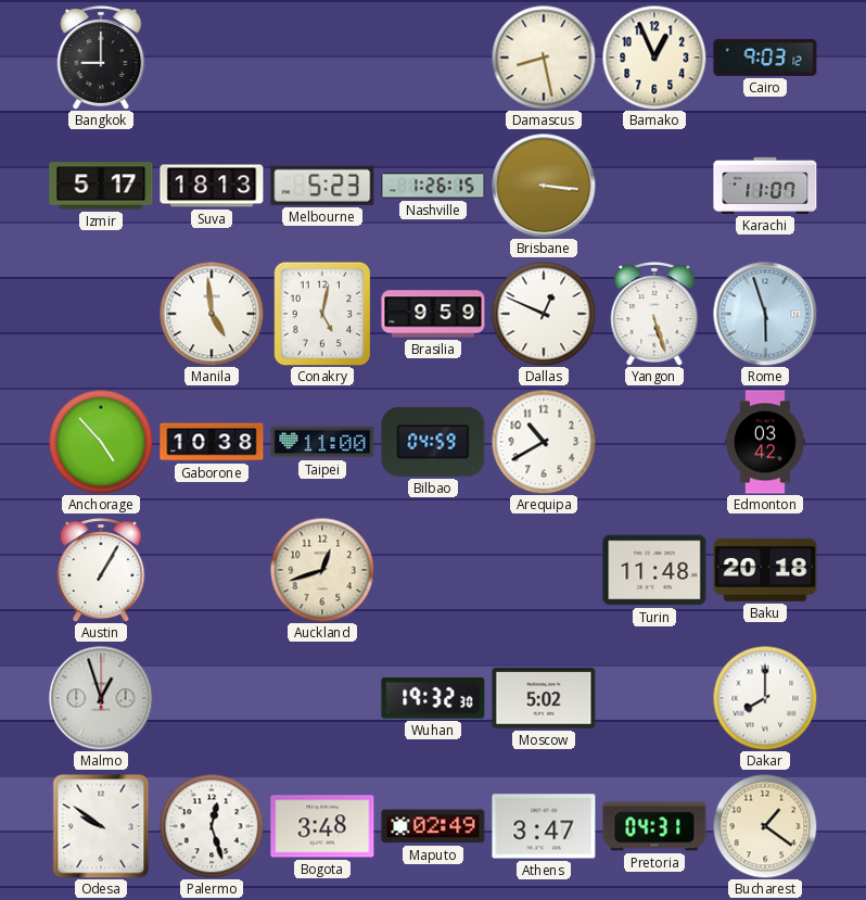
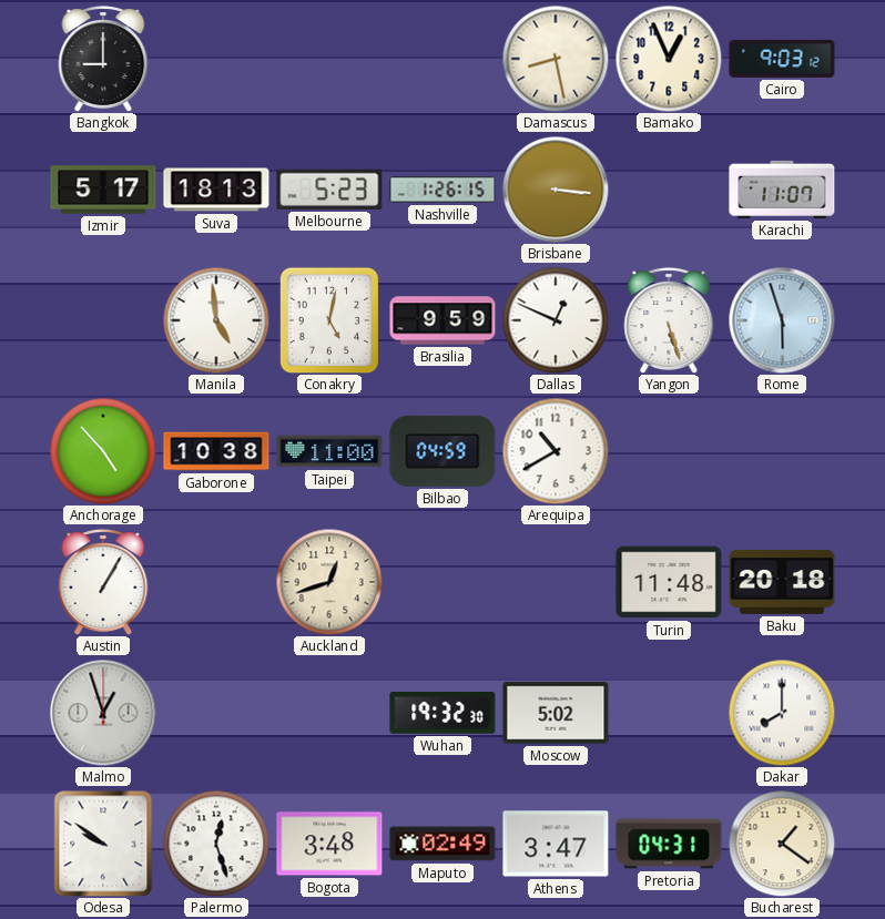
Edmonton: 03:42 -> none (765, 442)
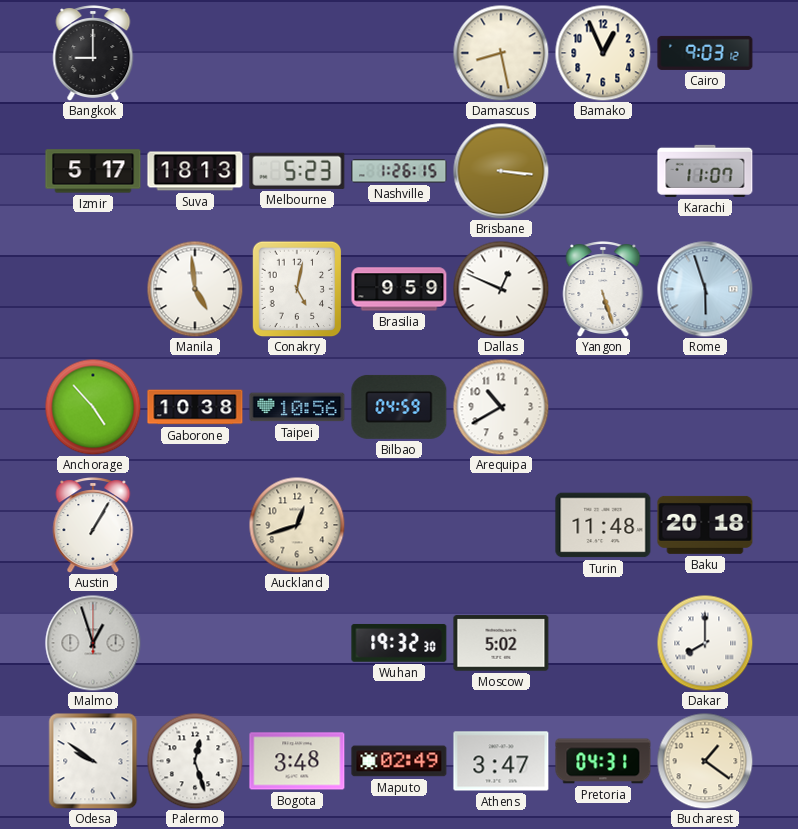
Taipei: 11:00 -> 10:56 (297, 407)
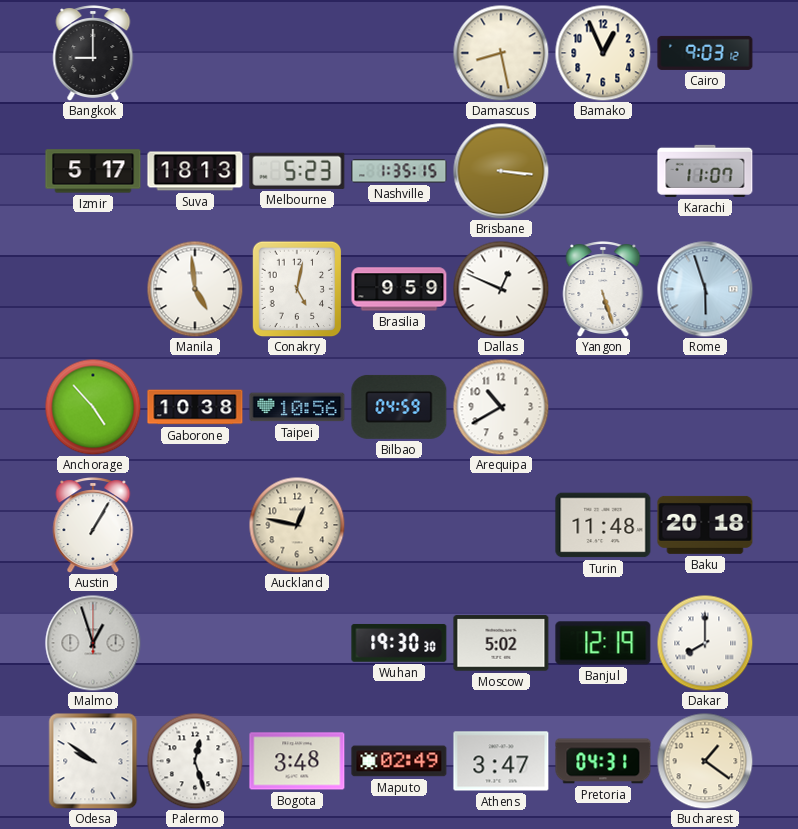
Nashville: 1:26 -> 1:35 (399, 171)
Auckland: 12:42 -> 12:47 (297, 525)
Wuhan: 19:32 -> 19:30 (399, 643)
Banjul: none -> 12:19 (603, 643)
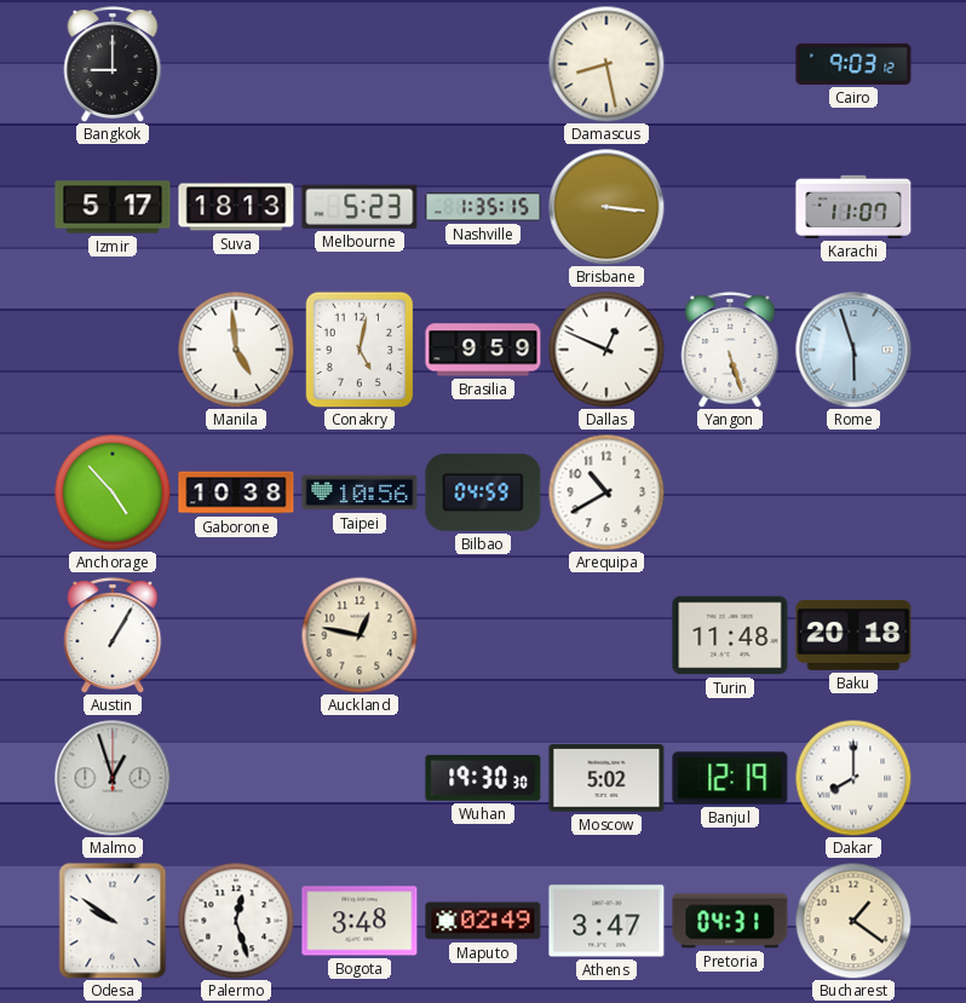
Bamako: 12:56 -> none (603, 53)
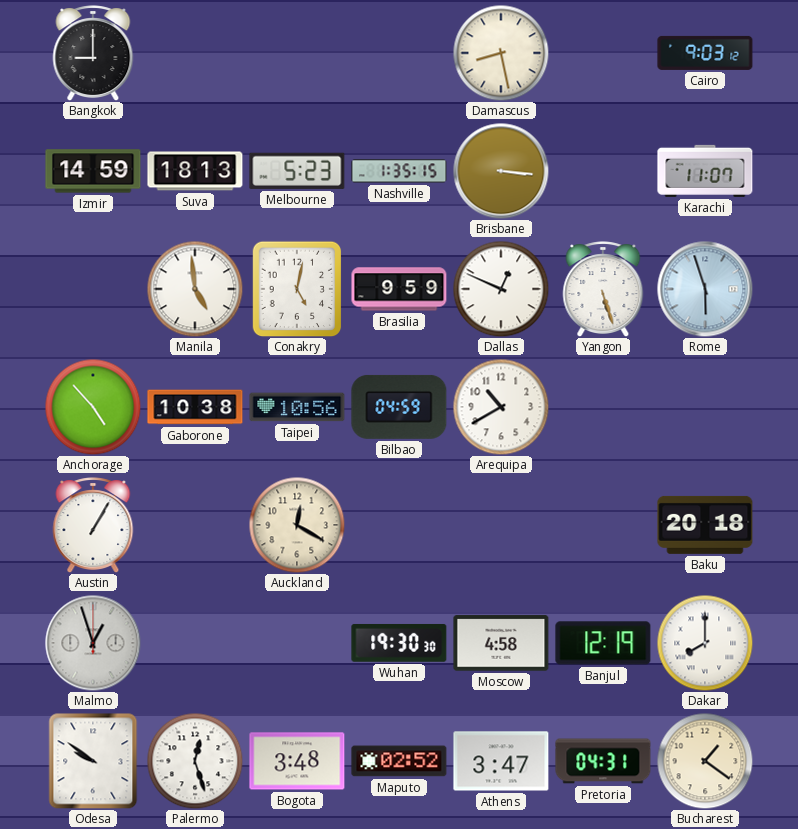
Izmir: 5:17 -> 14:59 (93, 171)
Auckland: 12:47 -> 12:20 (297, 525)
Turin: 11:48 -> none (730, 635)
Moscow: 5:02 -> 4:58 (501, 643)
Maputo: 02:49 -> 02:52 (399, 761)
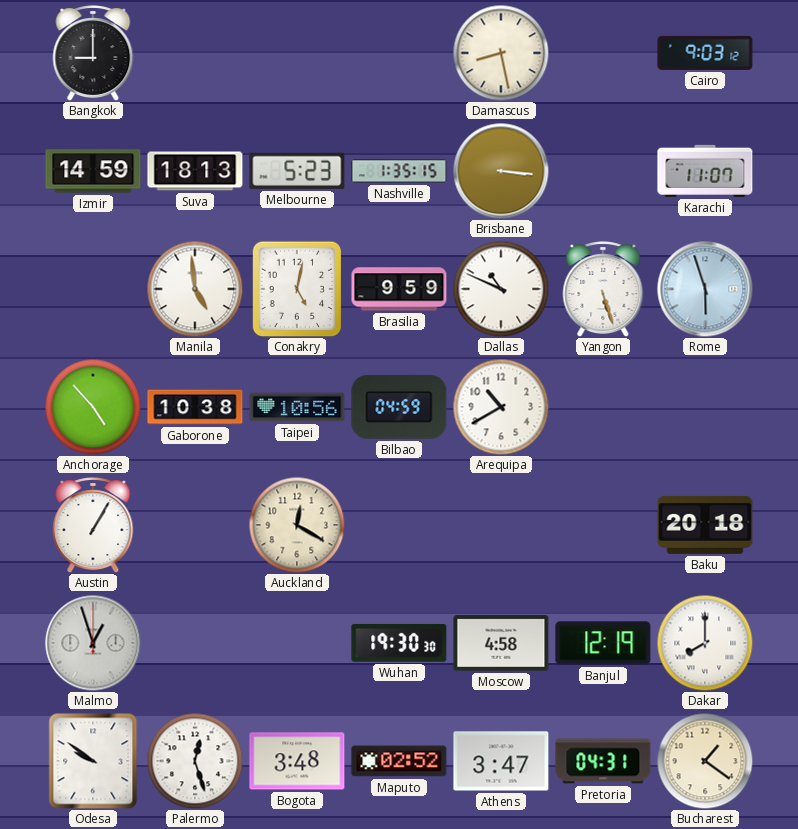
Dallas: 12:49 -> 10:49 (501, 289)
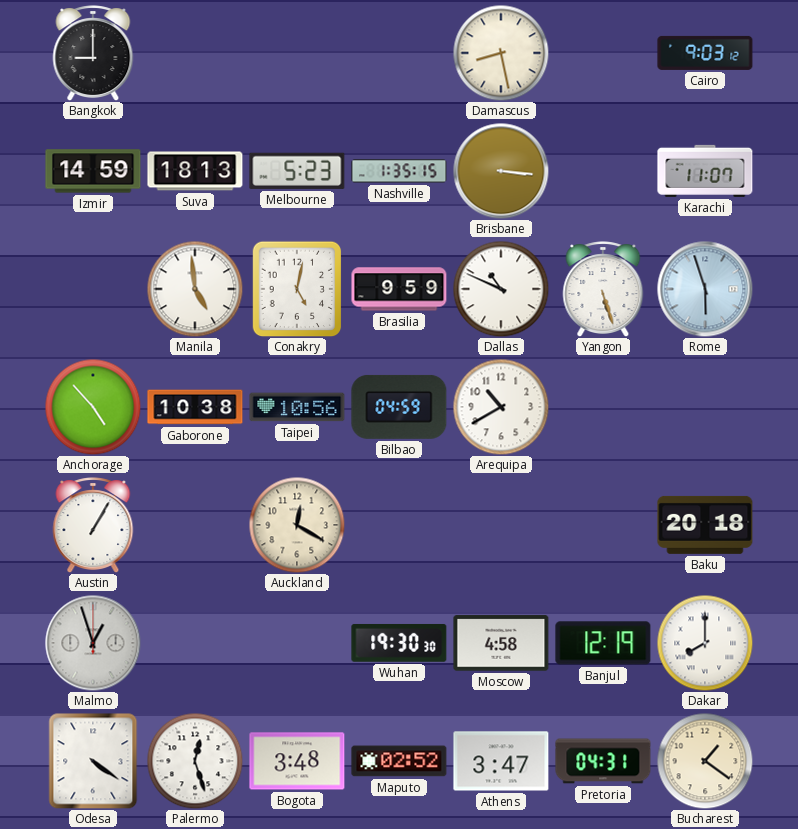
Odesa: 9:51 -> 4:21 (93, 761)
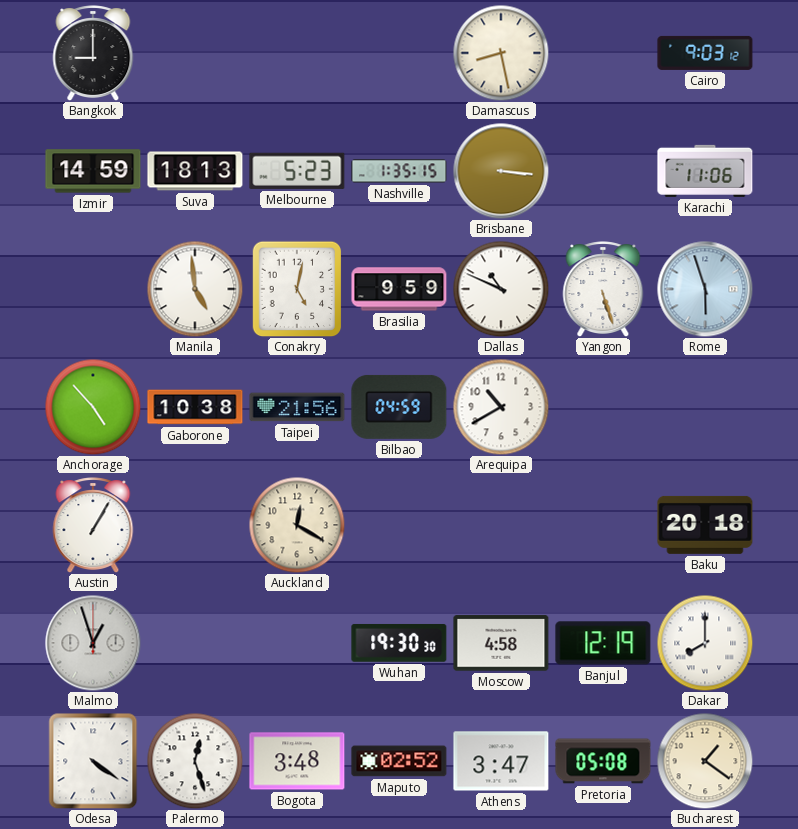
Karachi: 11:07 -> 11:06 (705, 171)
Taipei: 10:56 -> 21:56 (297, 407)
Pretoria: 04:31 -> 05:08 (603, 761)
